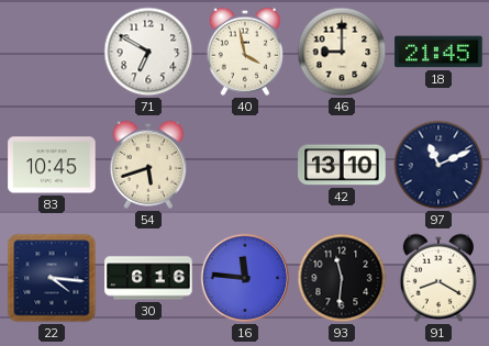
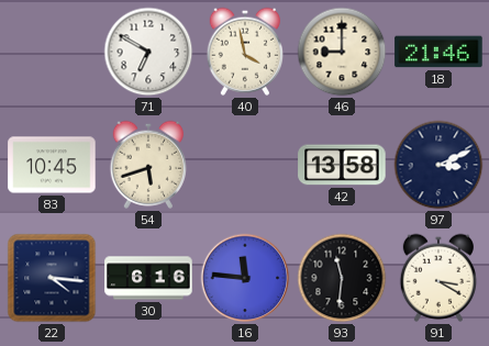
18: 21:45 -> 21:46 (438, 52)
42: 13:10 -> 13:58 (342, 165)
97: 11:11 -> 3:11 (438, 165)
91: 8:20 -> 3:20 (437, 278)
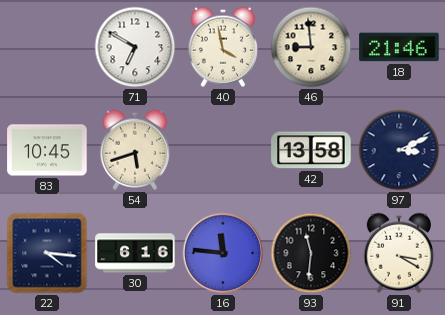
46: 9:00 -> 8:59 (311, 47)
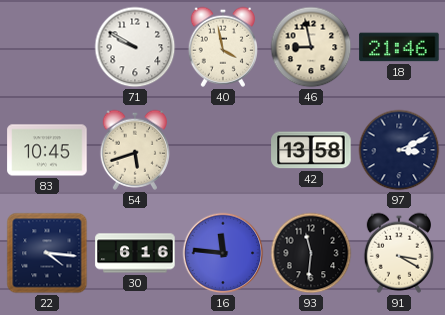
71: 6:50 -> 9:50 (135, 47)
46: 8:59 -> 8:58 (311, 47)
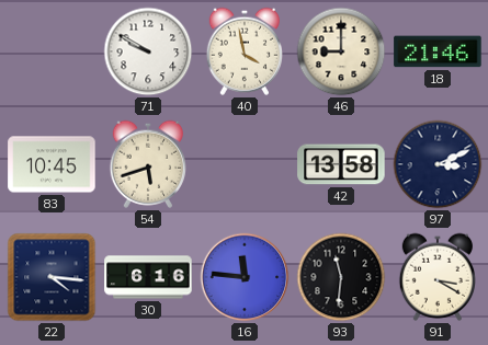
46: 8:58 -> 9:00 (341, 51)
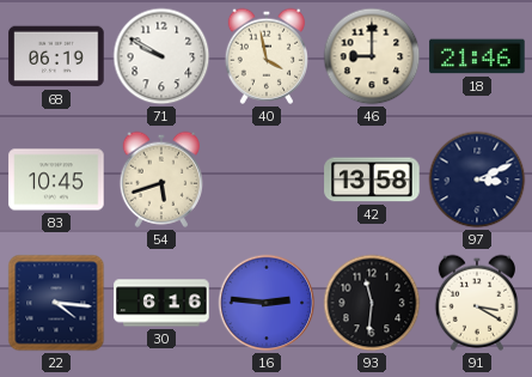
68: none -> 06:19 (56, 56)
16: 11:46 -> 2:46 (267, 303)
